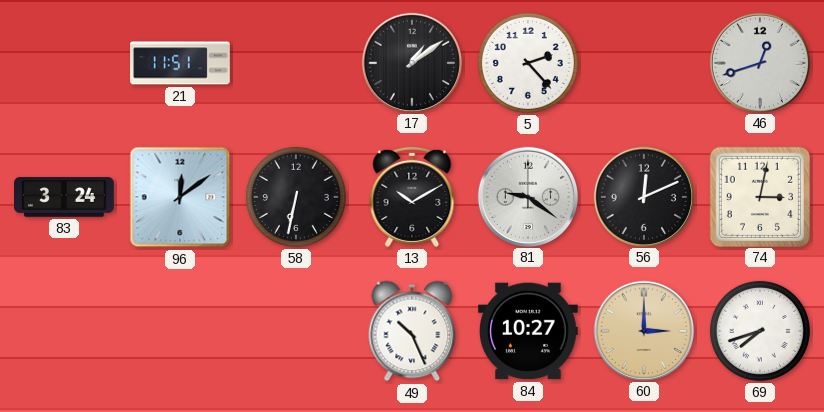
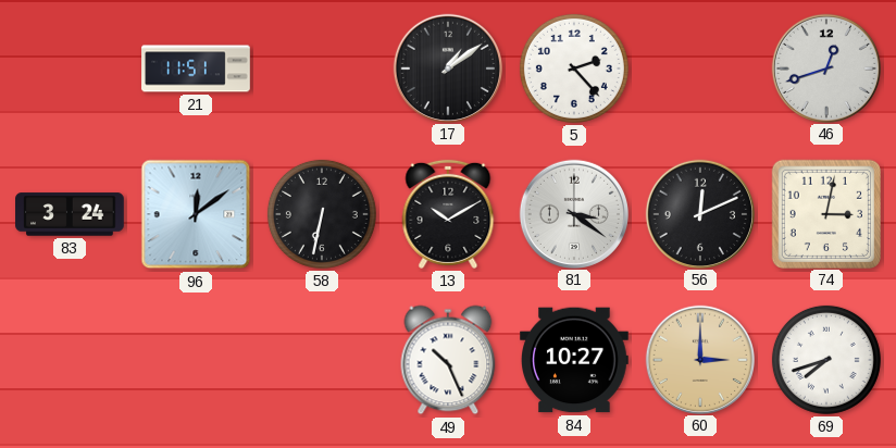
81: 9:21 -> 3:21 (573, 213)
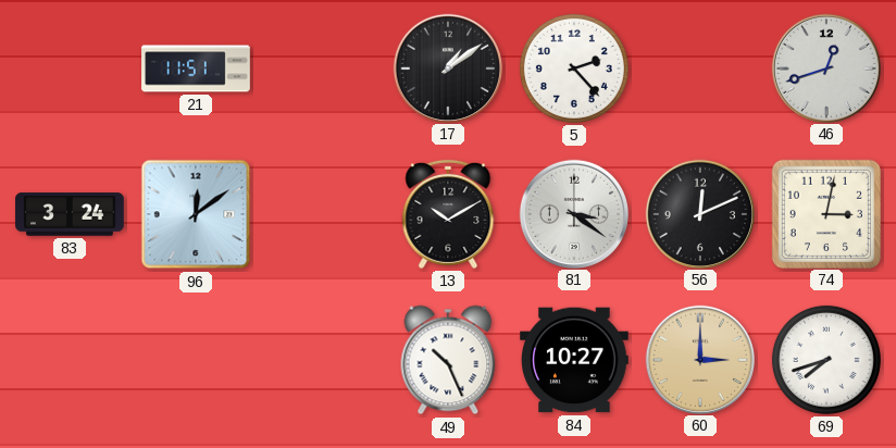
58: 6:32 -> none (322, 214)
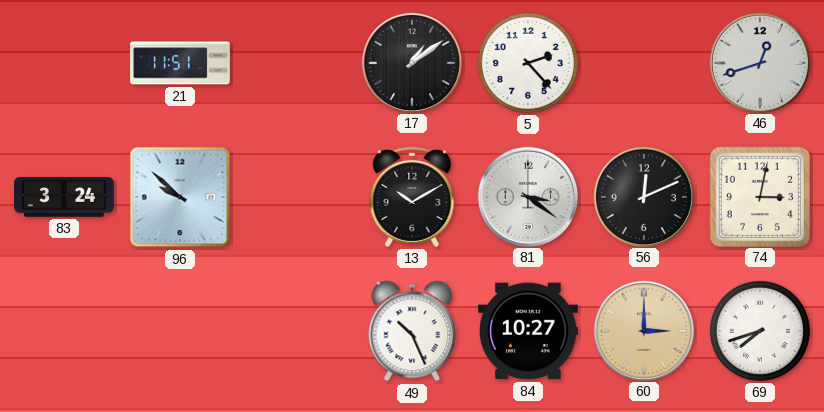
96: 12:09 -> 9:52 (180, 197)
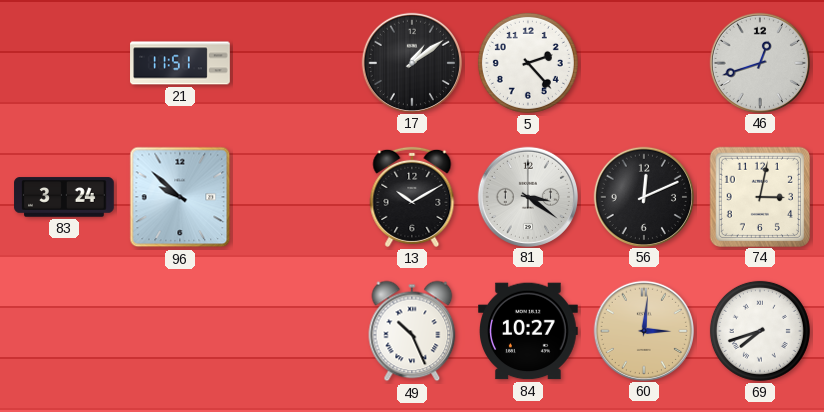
60: 3:00 -> 3:01 (643, 330)
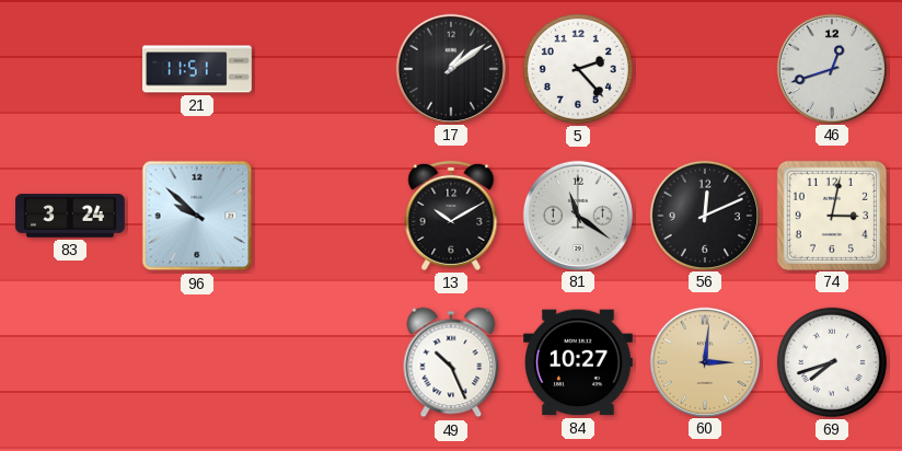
81: 3:21 -> 11:21 (577, 215)
